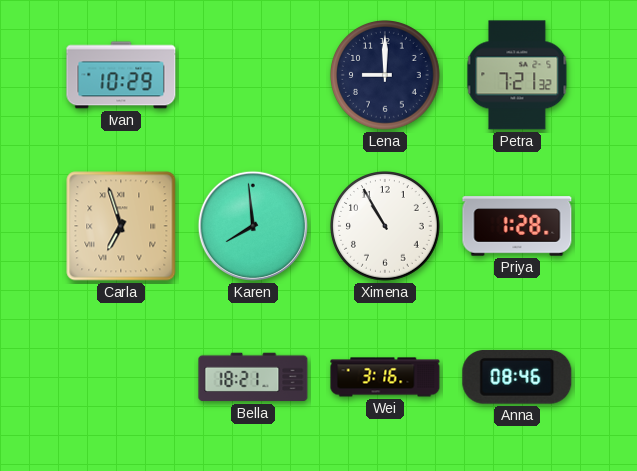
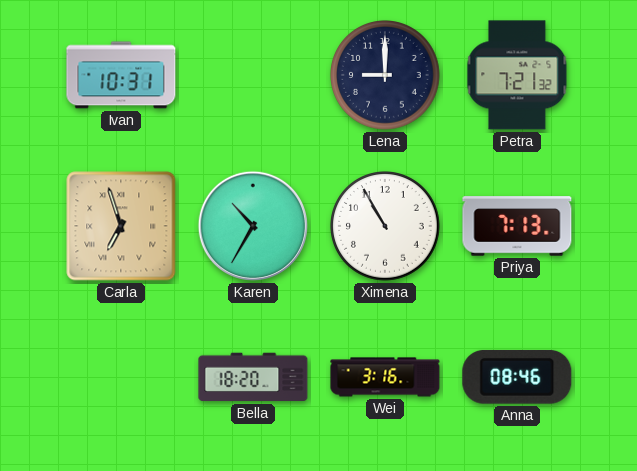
Ivan: 10:29 -> 10:31 (121, 75)
Karen: 7:59 -> 10:35 (253, 226)
Priya: 1:28 -> 7:13 (517, 226)
Bella: 18:21 -> 18:20 (253, 377)
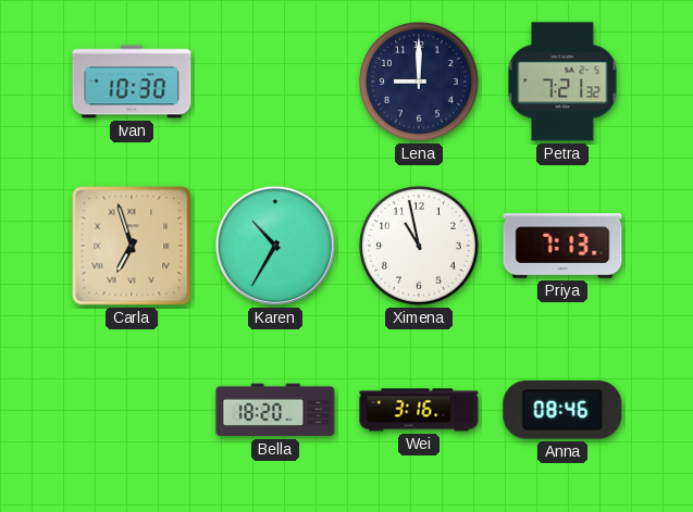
Ivan: 10:31 -> 10:30 (132, 82)
Ximena: 10:55 -> 10:58 (420, 247)
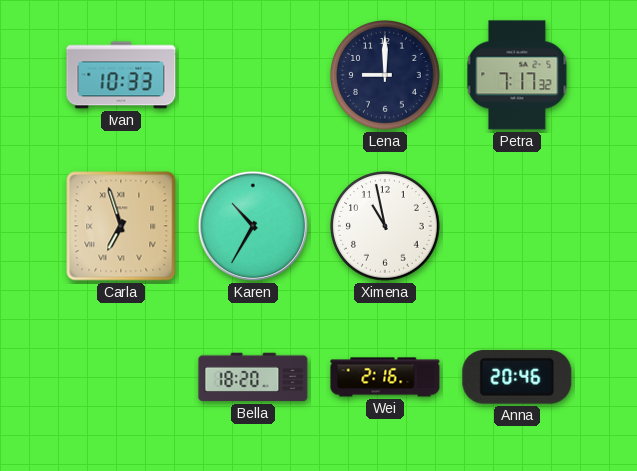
Ivan: 10:30 -> 10:33 (121, 75)
Petra: 7:21 -> 7:17 (517, 75)
Priya: 7:13 -> none (562, 246)
Wei: 3:16 -> 2:16 (385, 377)
Anna: 08:46 -> 20:46 (517, 377)
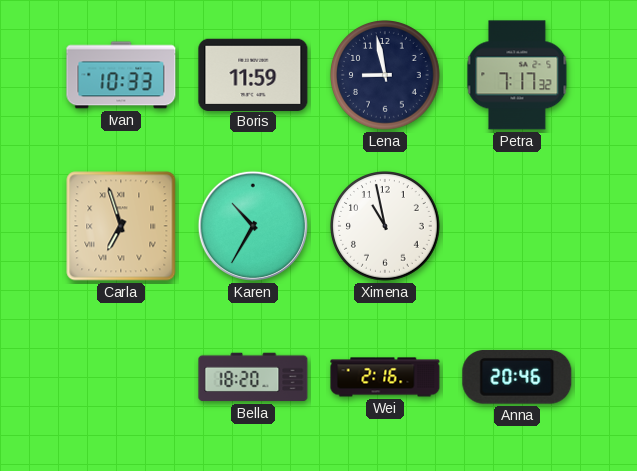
Boris: none -> 11:59 (253, 74)
Lena: 9:00 -> 8:58 (386, 76)
